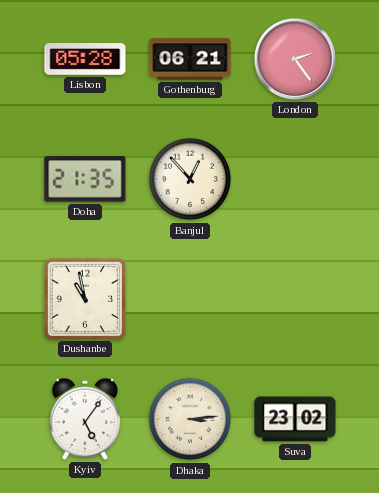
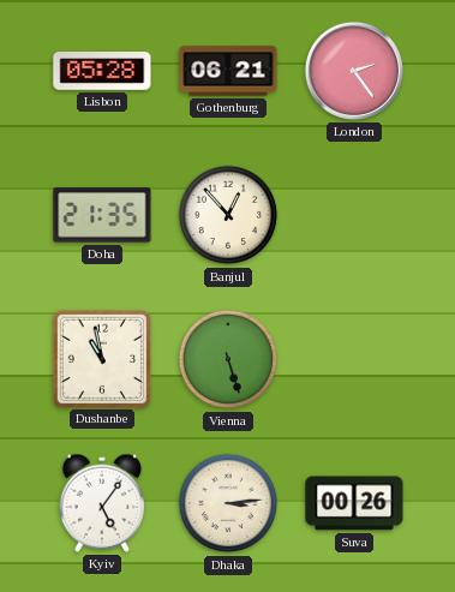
Vienna: none -> 5:27 (228, 359)
Suva: 23:02 -> 00:26 (354, 503)
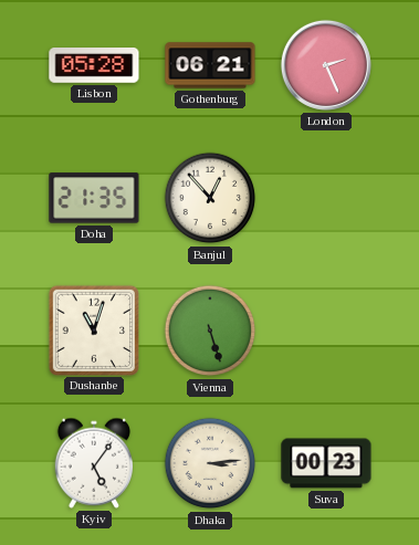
London: 2:24 -> 2:26 (326, 65)
Dushanbe: 10:58 -> 11:03 (93, 329)
Suva: 00:26 -> 00:23 (326, 463)
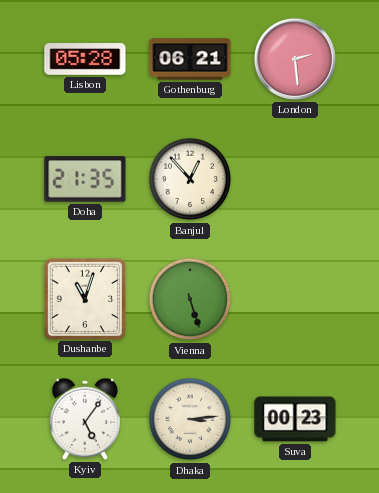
London: 2:26 -> 2:29 (295, 59)
